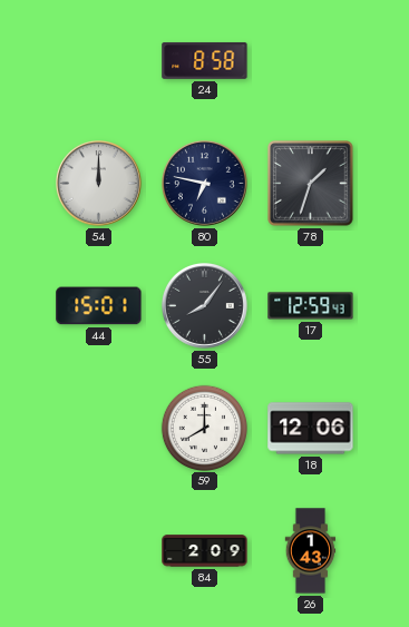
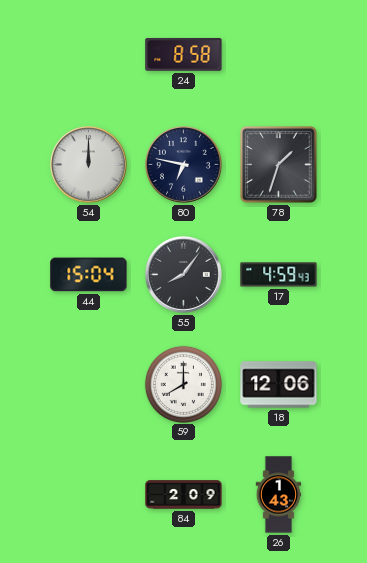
44: 15:01 -> 15:04 (89, 275)
17: 12:59 -> 4:59 (279, 275)
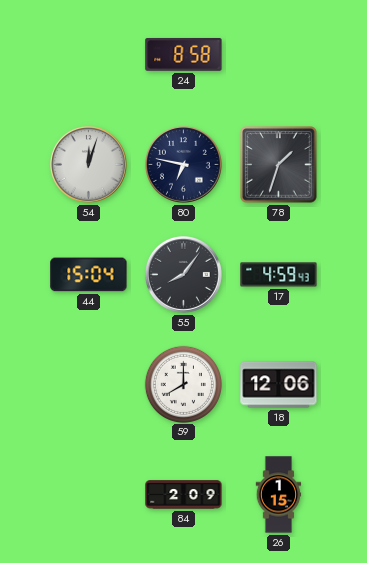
54: 12:00 -> 12:03 (89, 165)
26: 1:43 -> 1:15 (279, 495)
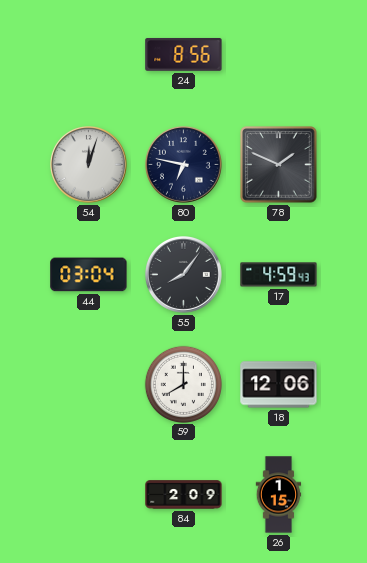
24: 8:58 -> 8:56 (184, 54)
78: 1:33 -> 1:49 (279, 165)
44: 15:04 -> 03:04 (89, 275)
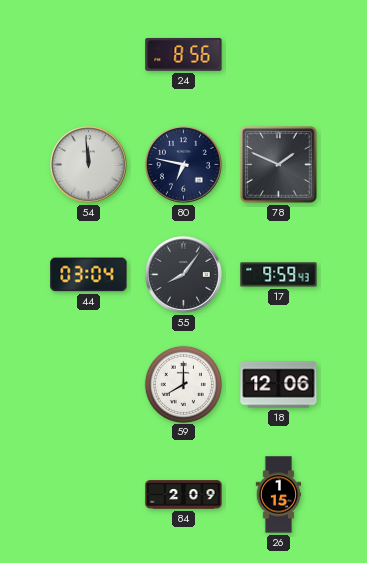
54: 12:03 -> 11:59 (89, 165)
17: 4:59 -> 9:59 (279, 275)
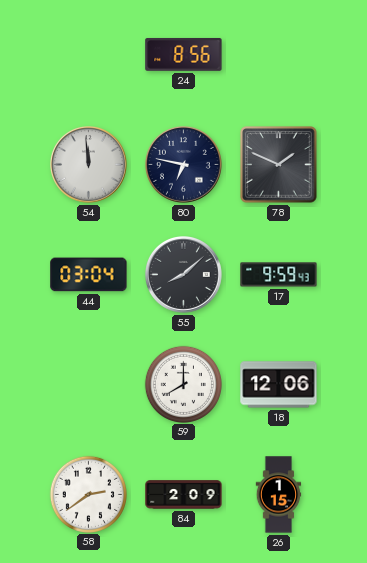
55: 8:06 -> 8:08 (184, 275)
58: none -> 2:39 (88, 494)
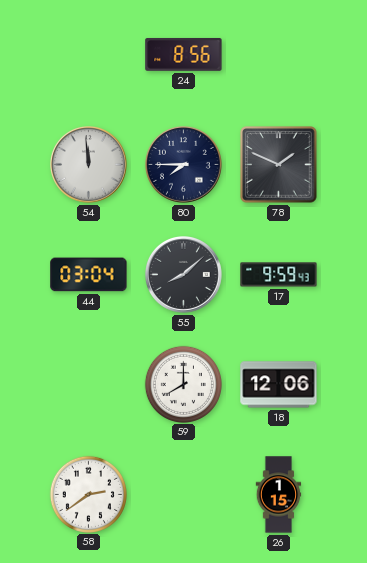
80: 6:47 -> 7:45 (184, 165)
84: 2:09 -> none (184, 495)
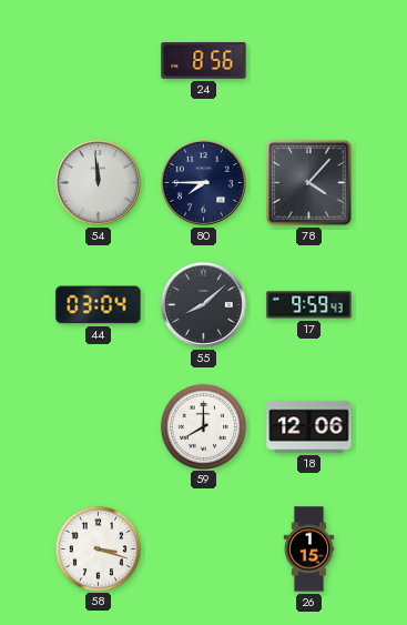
78: 1:49 -> 4:07 (309, 183)
58: 2:39 -> 3:18 (98, 548)
